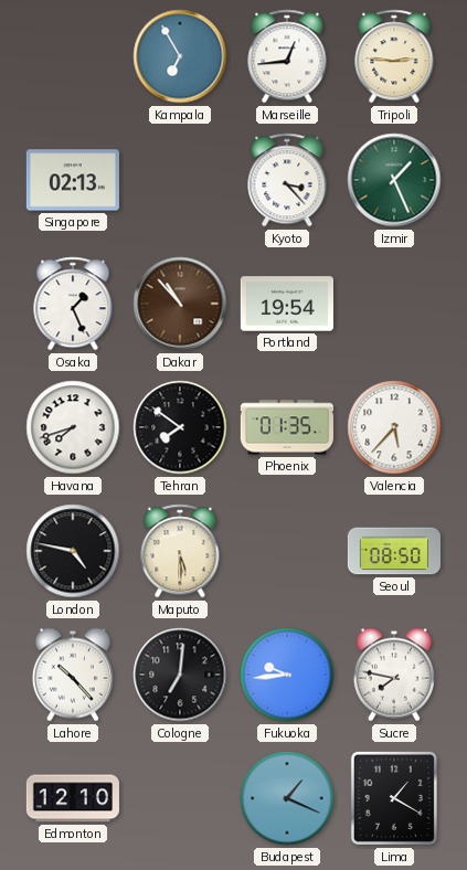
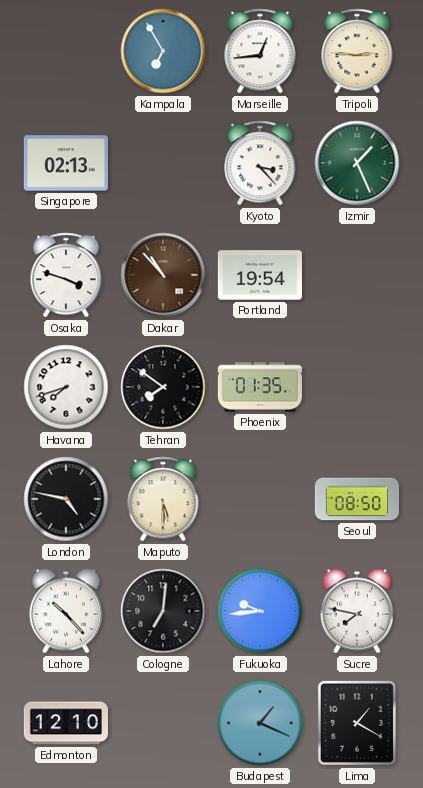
Osaka: 1:26 -> 3:48 (66, 275)
Valencia: 5:37 -> none (394, 427)
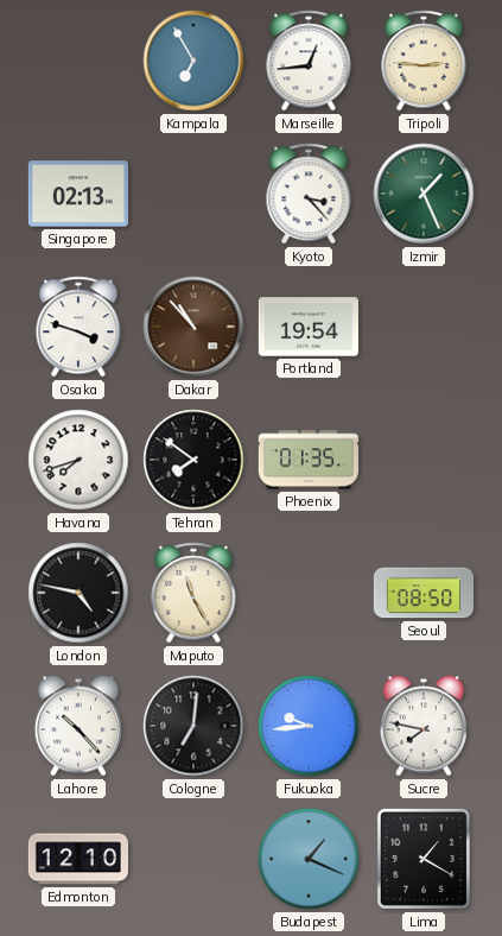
Maputo: 5:30 -> 11:25 (193, 593)
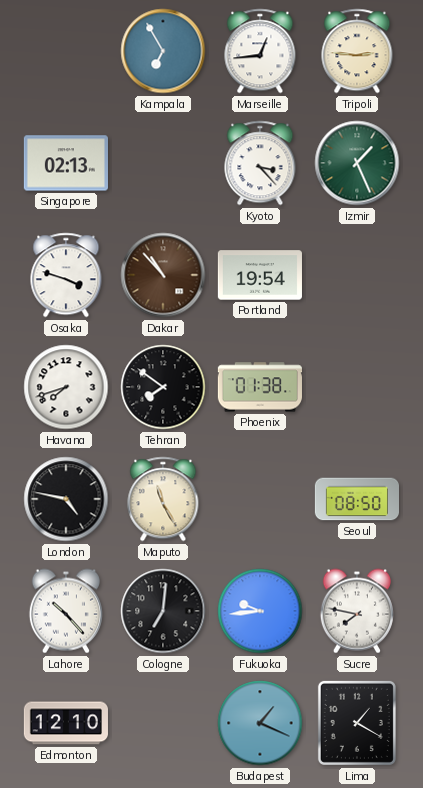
Phoenix: 01:35 -> 01:38 (259, 387)
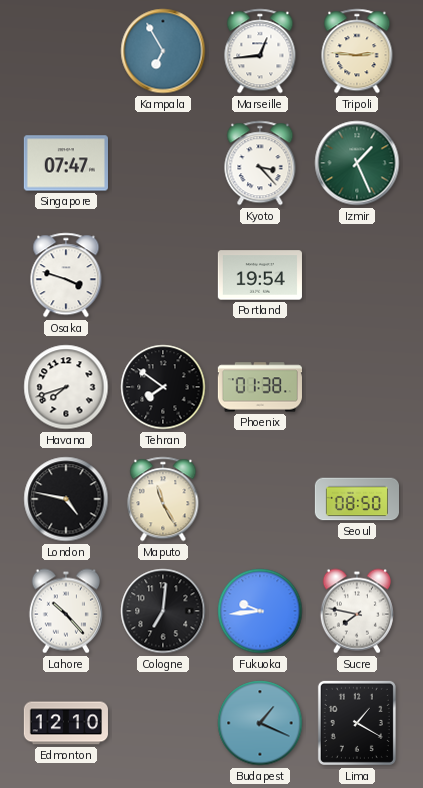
Singapore: 02:13 -> 07:47 (66, 163)
Dakar: 10:53 -> none (163, 275)
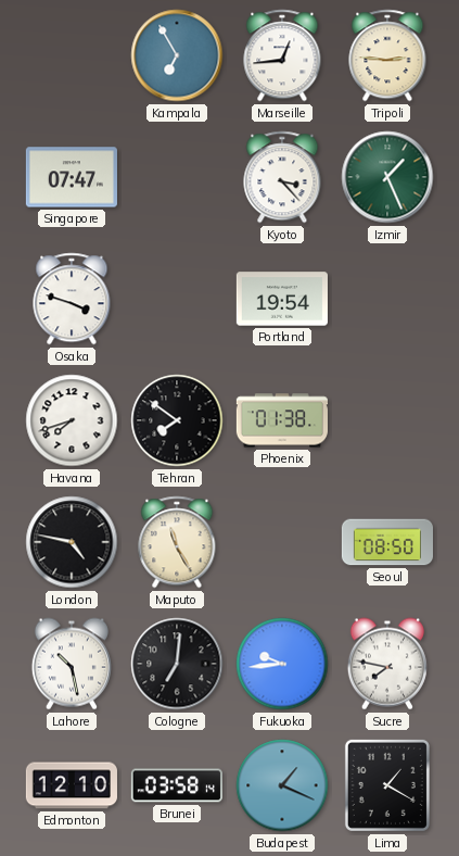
Lahore: 10:23 -> 10:28 (72, 664)
Brunei: none -> 03:58 (177, 785)
